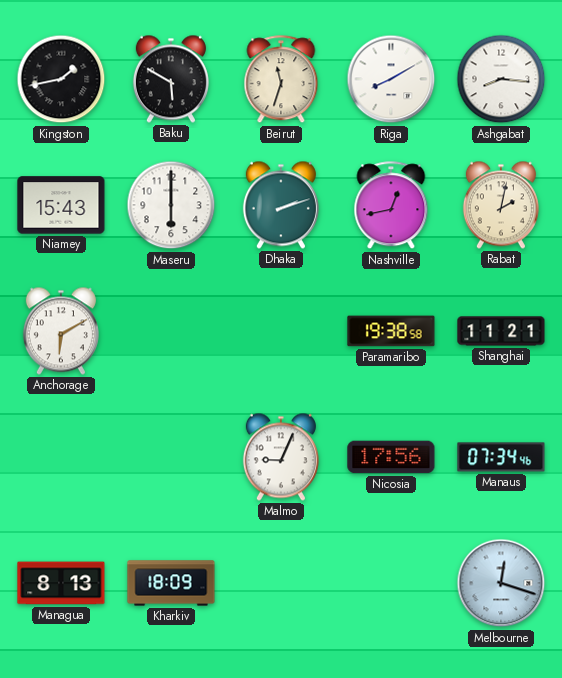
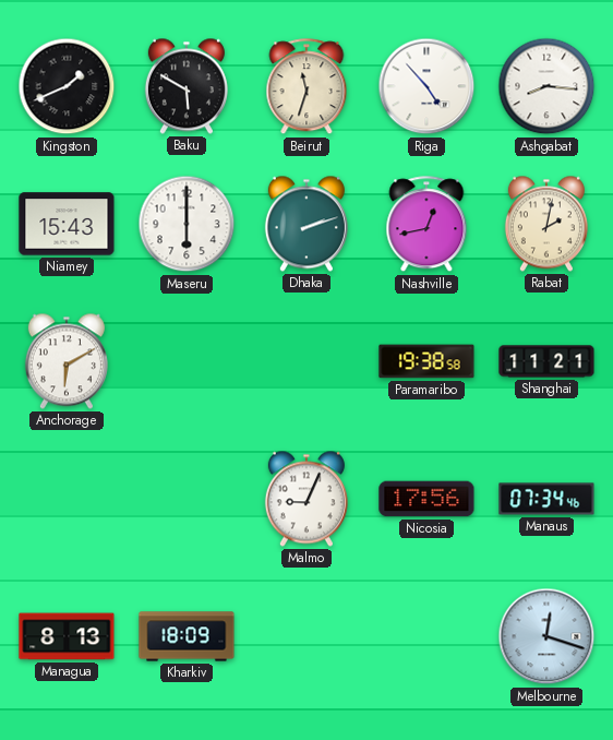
Kingston: 1:43 -> 1:41 (67, 86)
Riga: 8:10 -> 4:53 (426, 86)
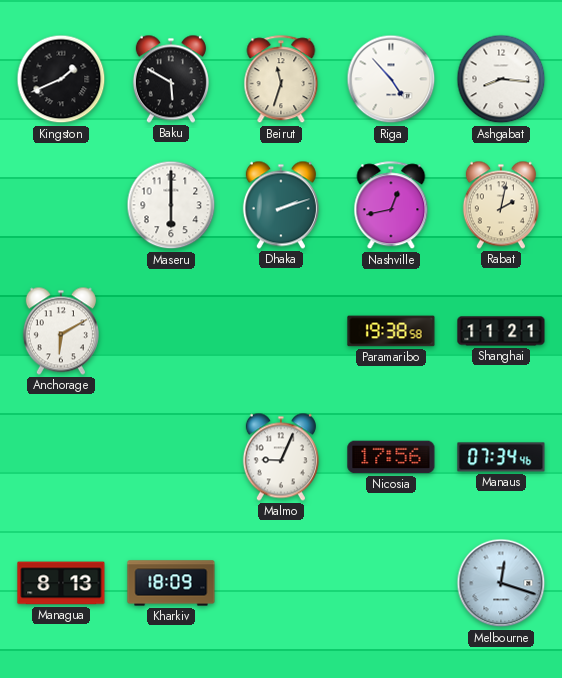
Niamey: 15:43 -> none (67, 224)
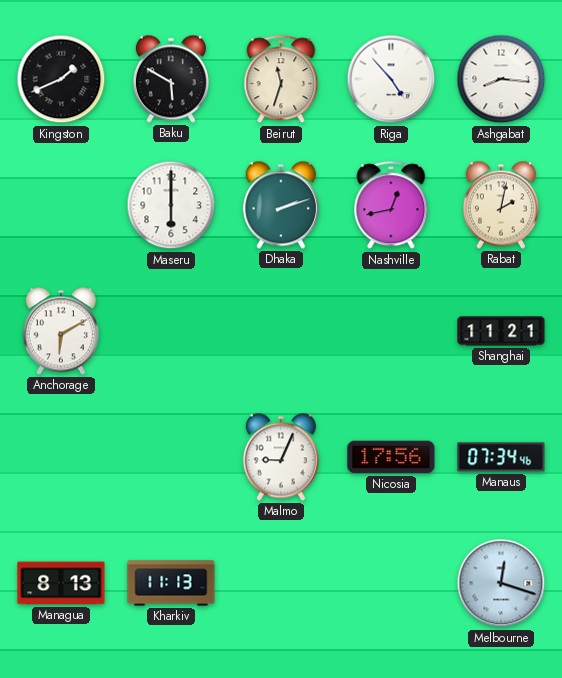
Paramaribo: 19:38 -> none (391, 331)
Kharkiv: 18:09 -> 11:13 (171, 583)
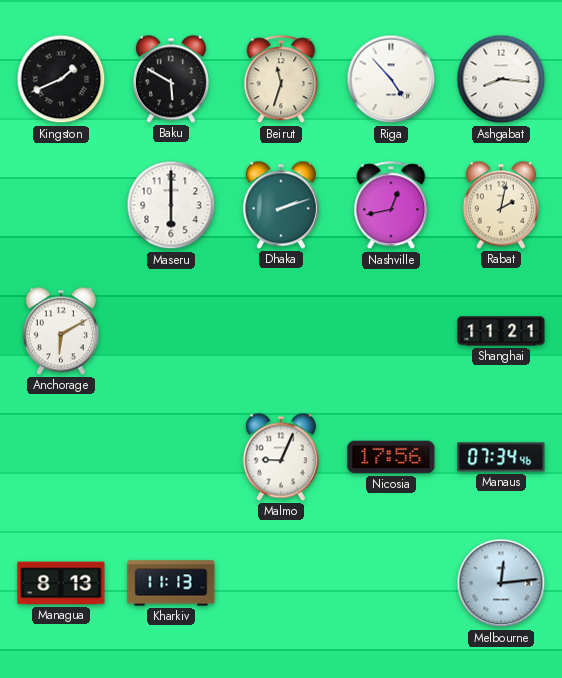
Melbourne: 12:18 -> 12:14 (501, 583)
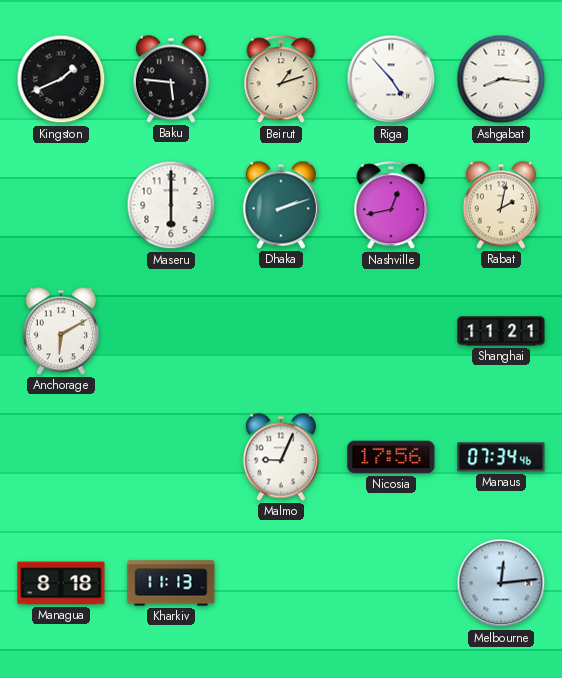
Baku: 5:50 -> 5:46 (171, 79)
Beirut: 11:33 -> 1:12 (281, 80)
Managua: 8:13 -> 8:18 (61, 583)
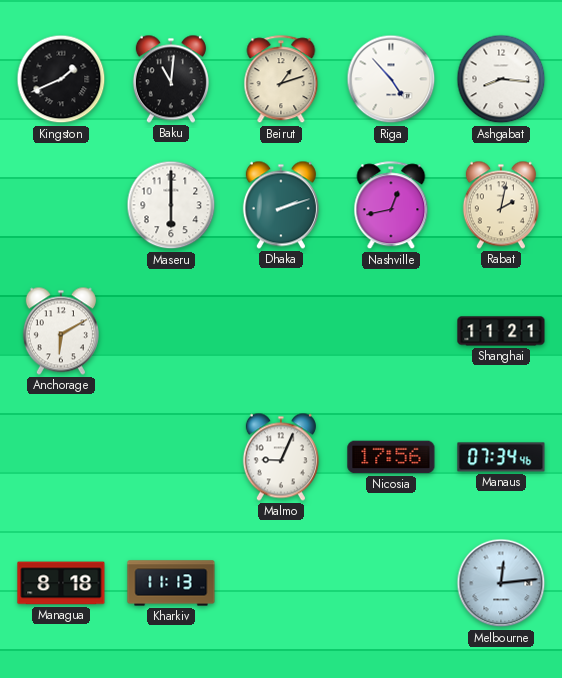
Baku: 5:46 -> 11:01 (171, 79)
